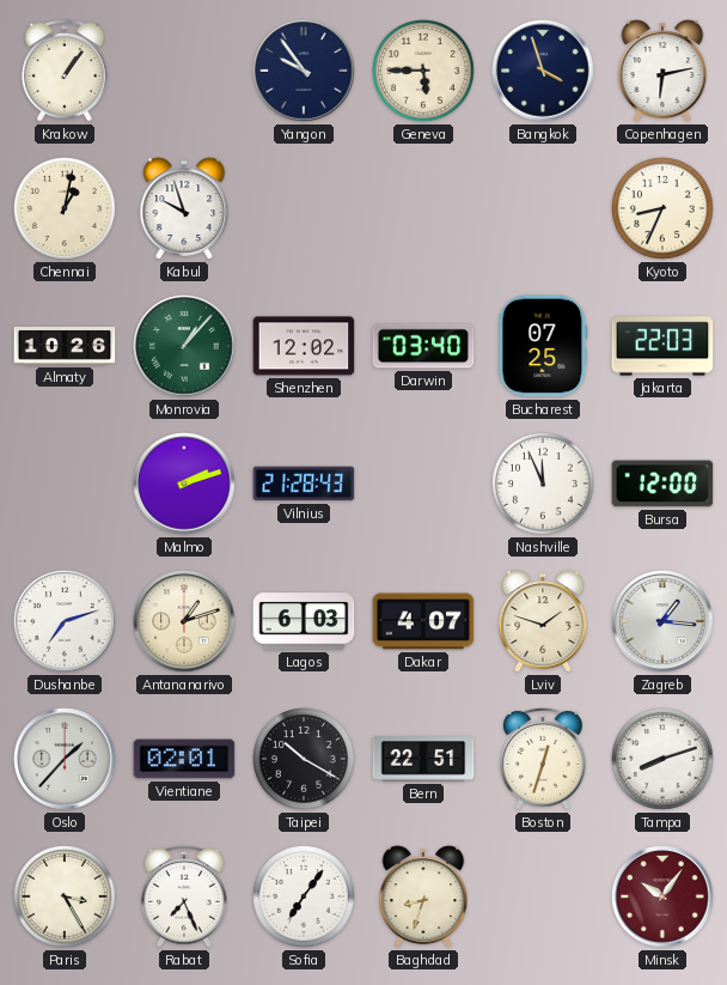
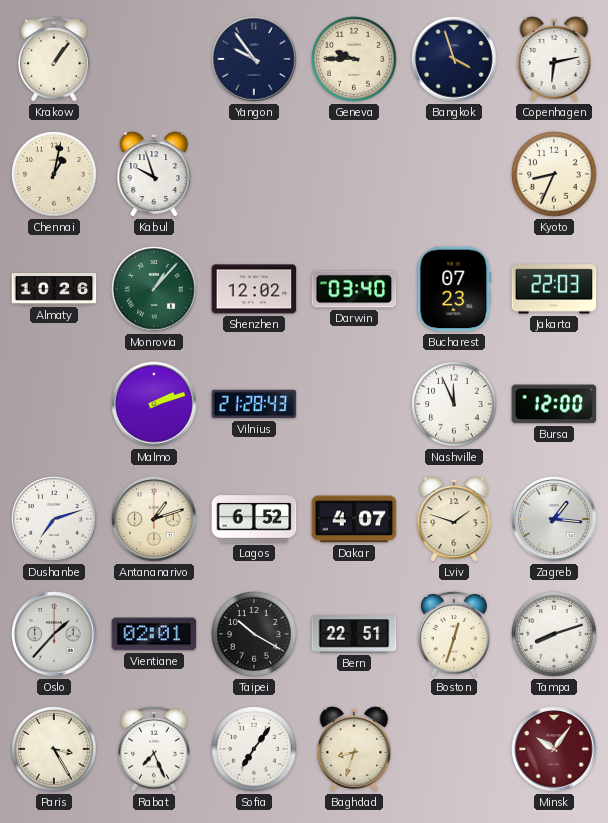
Geneva: 5:45 -> 9:45 (354, 59)
Bucharest: 07:25 -> 07:23 (454, 289)
Lagos: 6:03 -> 6:52 (254, 519)
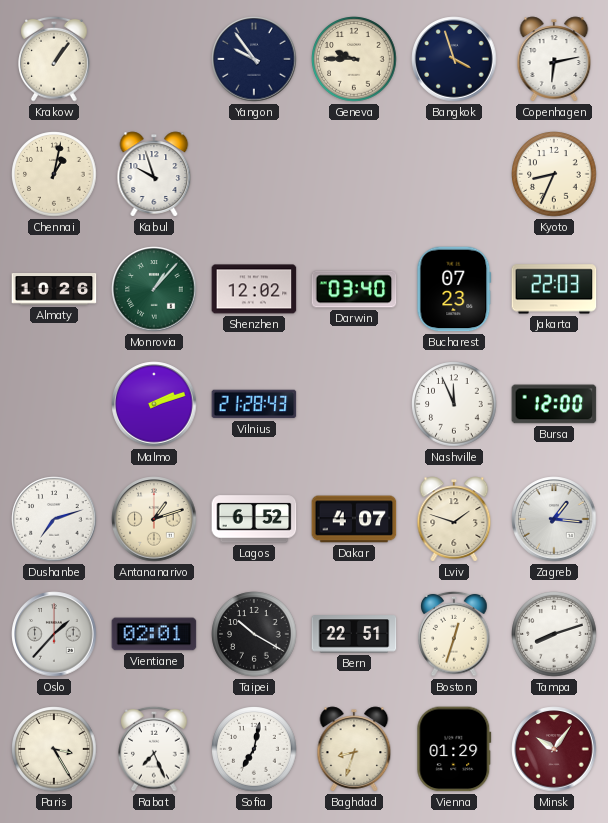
Sofia: 7:06 -> 7:02 (254, 749)
Vienna: none -> 01:29 (454, 749)
